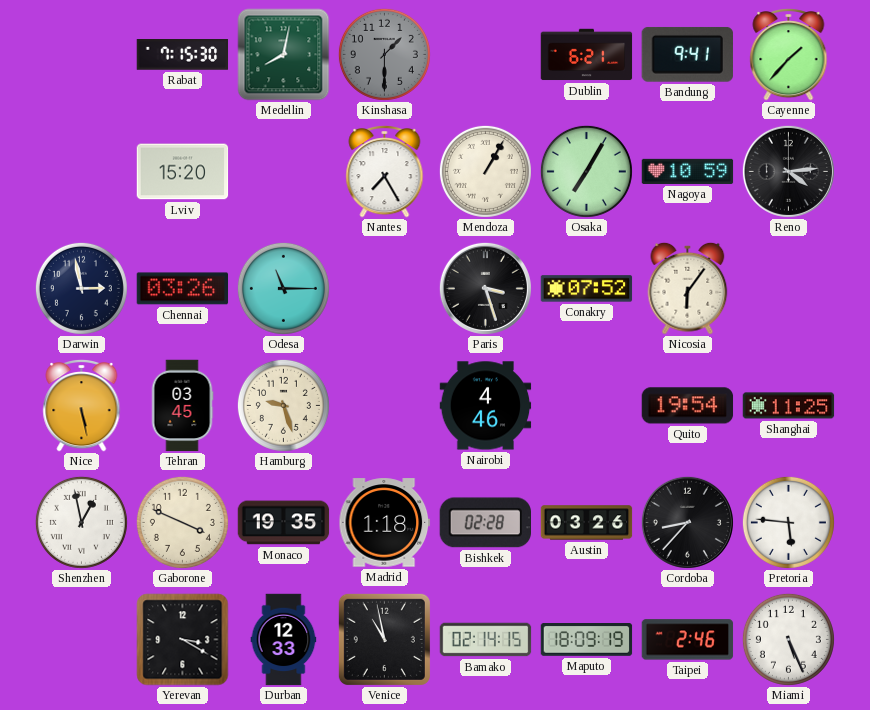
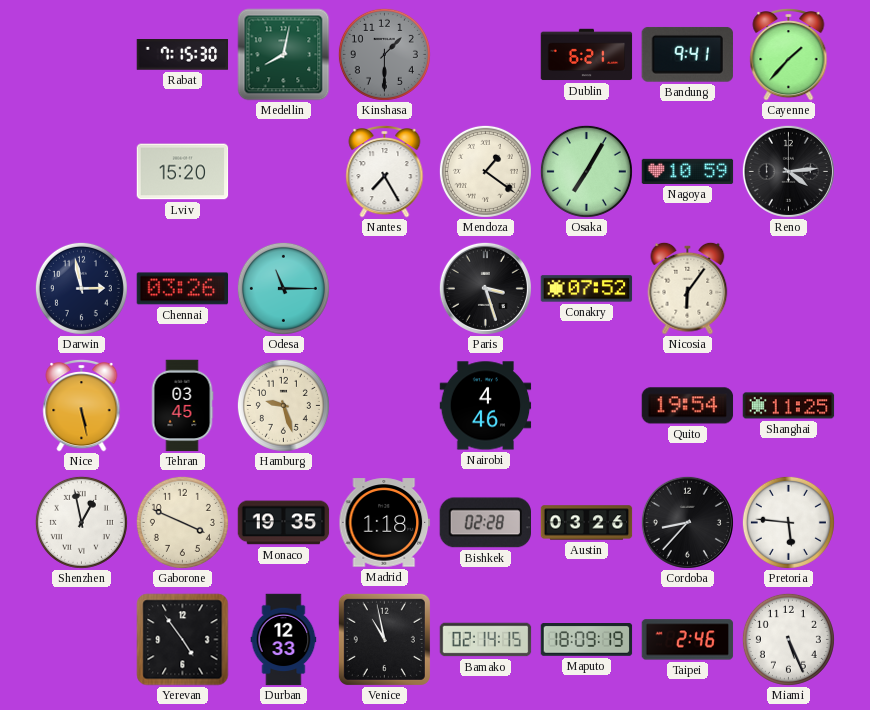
Mendoza: 1:05 -> 1:21 (485, 171)
Yerevan: 3:20 -> 4:54 (183, 640)
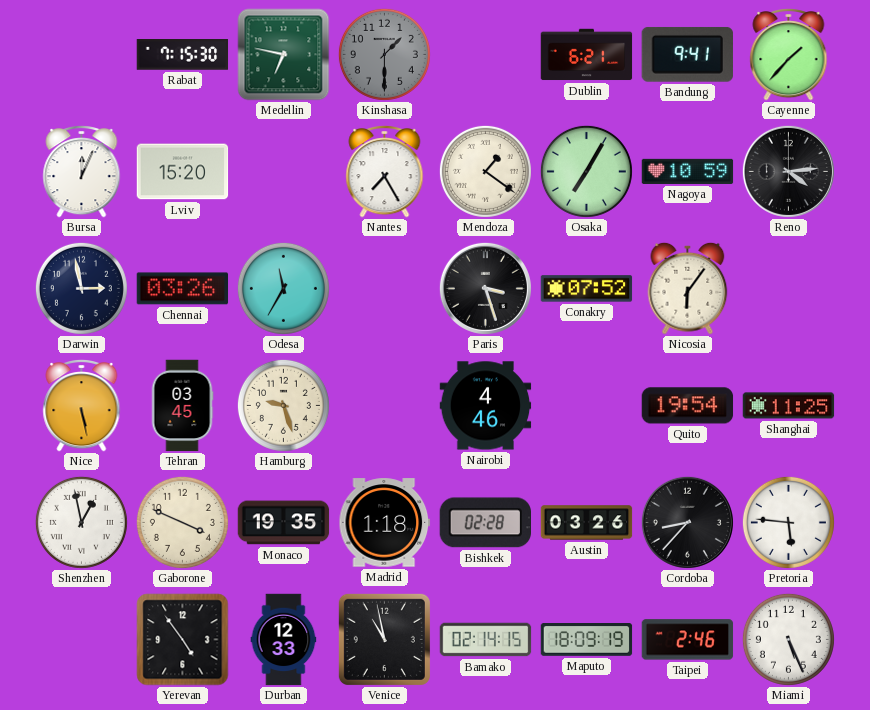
Medellin: 8:02 -> 6:47 (284, 55)
Bursa: none -> 12:04 (82, 172)
Odesa: 11:15 -> 11:35 (283, 288)
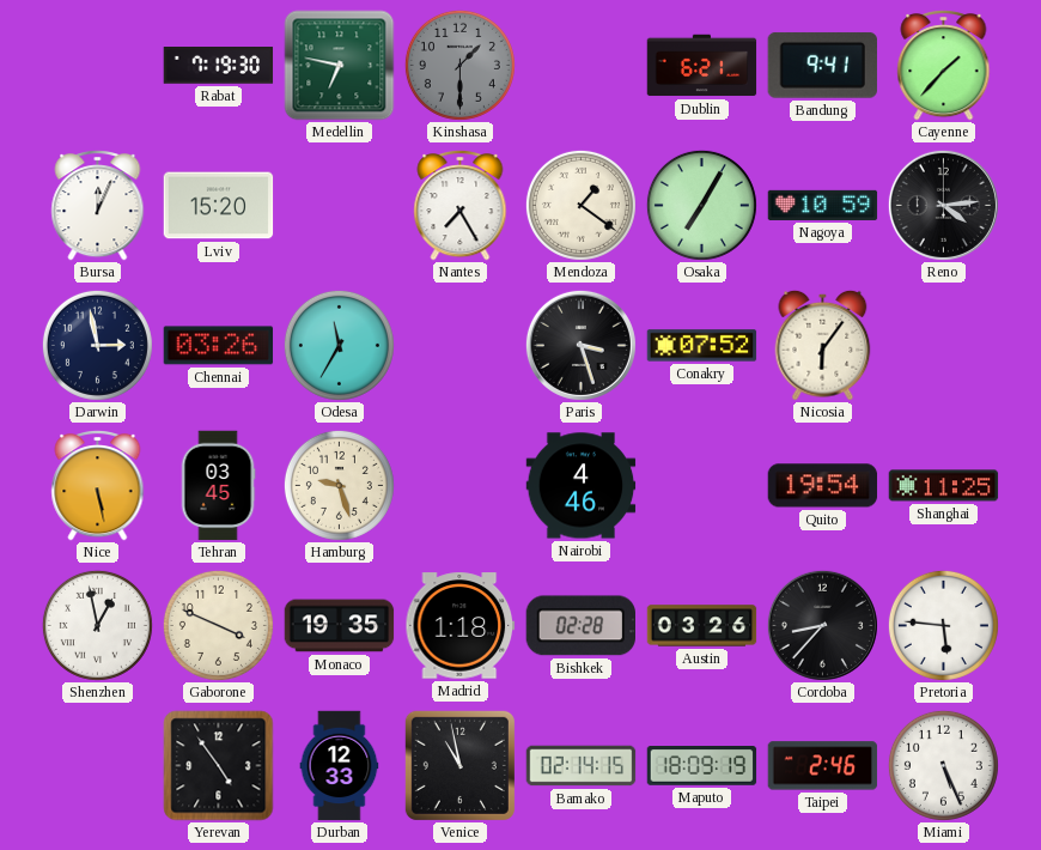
Rabat: 7:15 -> 7:19 (219, 66)
